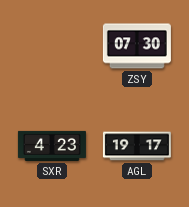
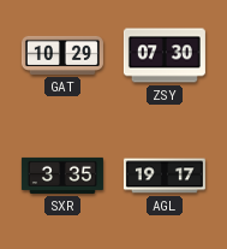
GAT: none -> 10:29 (62, 55)
SXR: 4:23 -> 3:35 (62, 176)
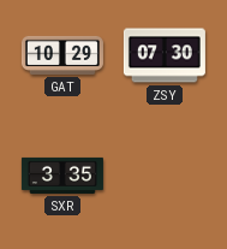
AGL: 19:17 -> none (165, 176)
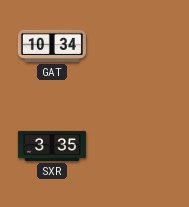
GAT: 10:29 -> 10:34 (52, 46)
ZSY: 07:30 -> none (165, 55)
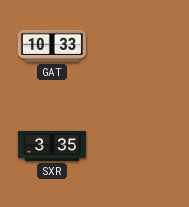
GAT: 10:34 -> 10:33 (52, 46)
